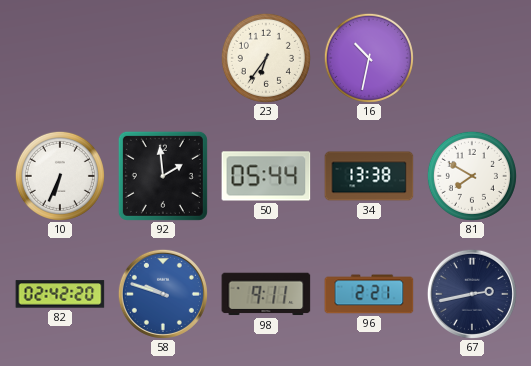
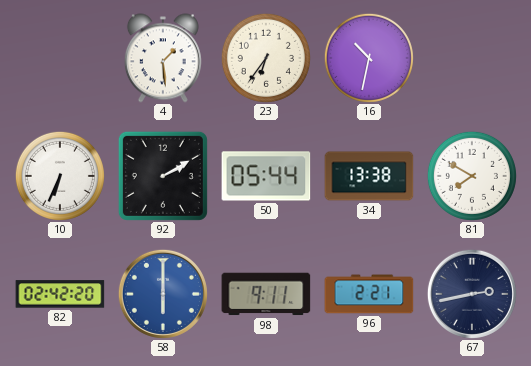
4: none -> 1:29 (163, 58)
92: 1:59 -> 2:10 (163, 176)
58: 9:48 -> 6:00 (163, 294)
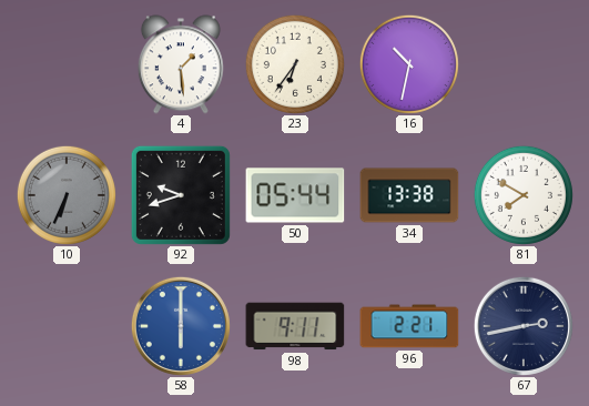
10 dial: white -> grey (67, 195)
92: 2:10 -> 9:42 (181, 195)
82: 02:42 -> none (60, 294)
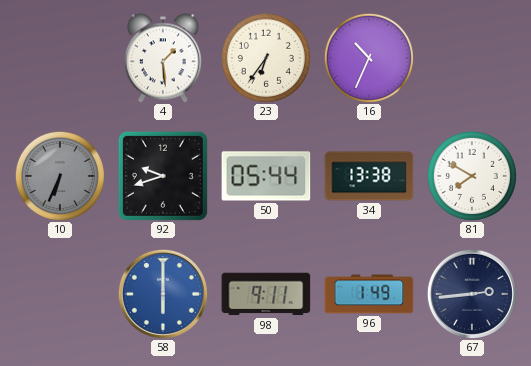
16: 10:32 -> 10:34 (369, 58)
96: 2:21 -> 1:49 (369, 294)
67: 2:43 -> 2:44 (472, 294)
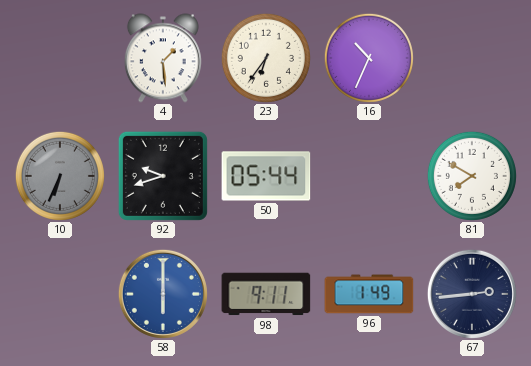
34: 13:38 -> none (369, 176)
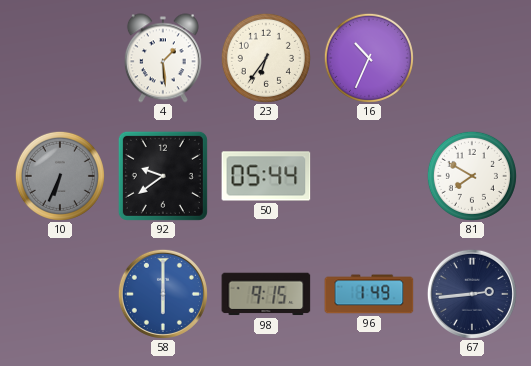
92: 9:42 -> 9:39 (163, 176)
98: 9:11 -> 9:15 (266, 294)
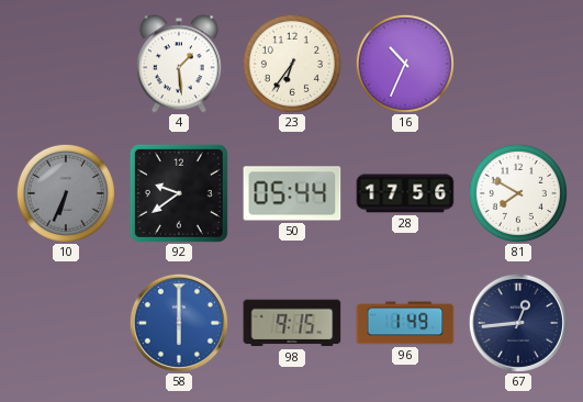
28: none -> 17:56 (405, 193)
67: 2:44 -> 12:44 (518, 323)
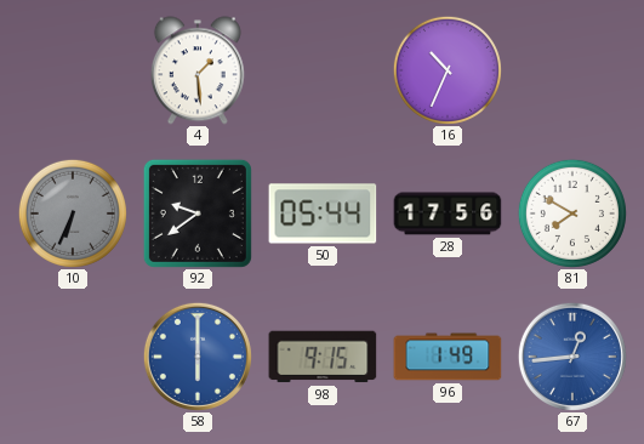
23: 6:36 -> none (292, 64)
67 dial: navy -> blue (572, 357)
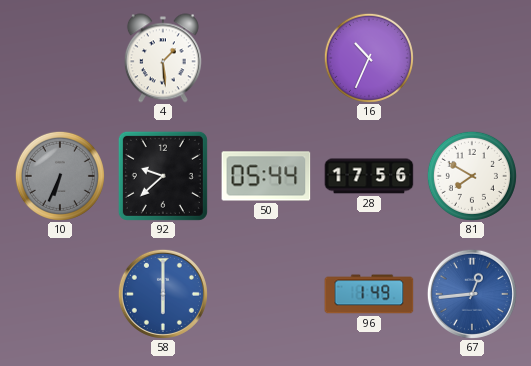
92: 9:39 -> 9:38 (163, 176)
98: 9:15 -> none (323, 357)
